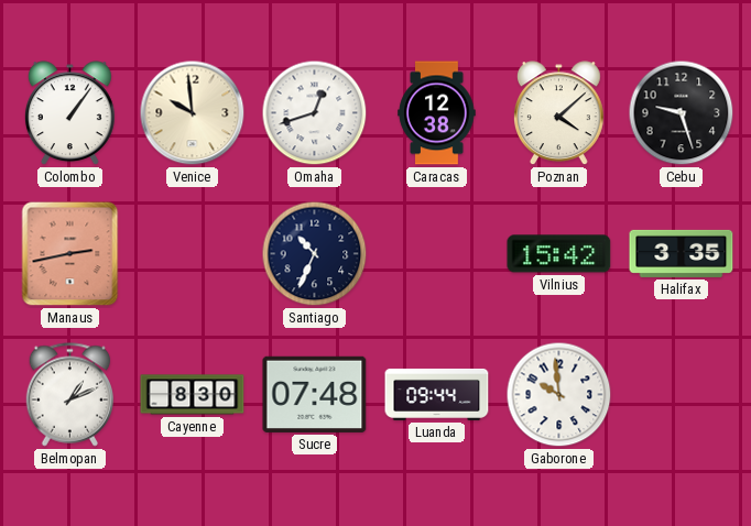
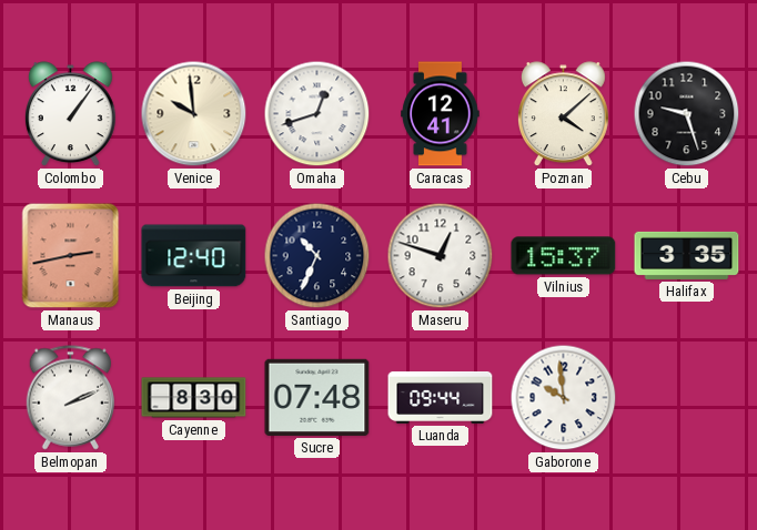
Caracas: 12:38 -> 12:41 (441, 114)
Beijing: none -> 12:40 (194, 256)
Maseru: none -> 12:48 (441, 256)
Vilnius: 15:42 -> 15:37 (564, 256)
Belmopan: 1:11 -> 2:11 (71, 398)
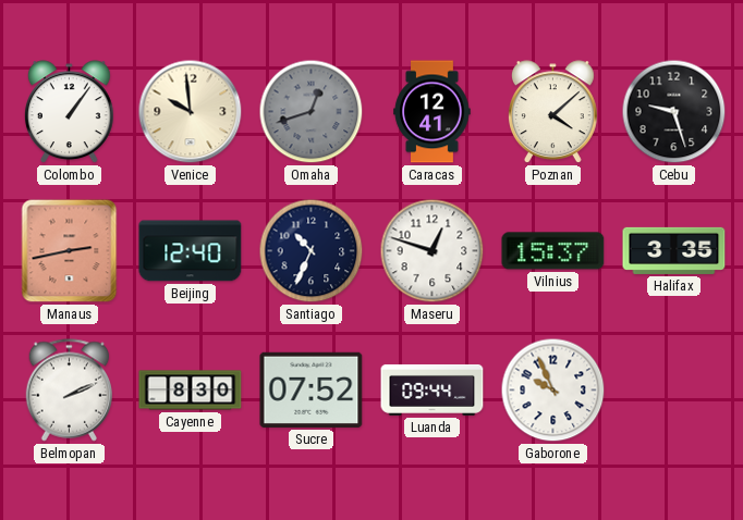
Omaha dial: white -> grey (312, 112)
Sucre: 07:48 -> 07:52 (312, 389)
Gaborone: 9:59 -> 9:56 (553, 391)
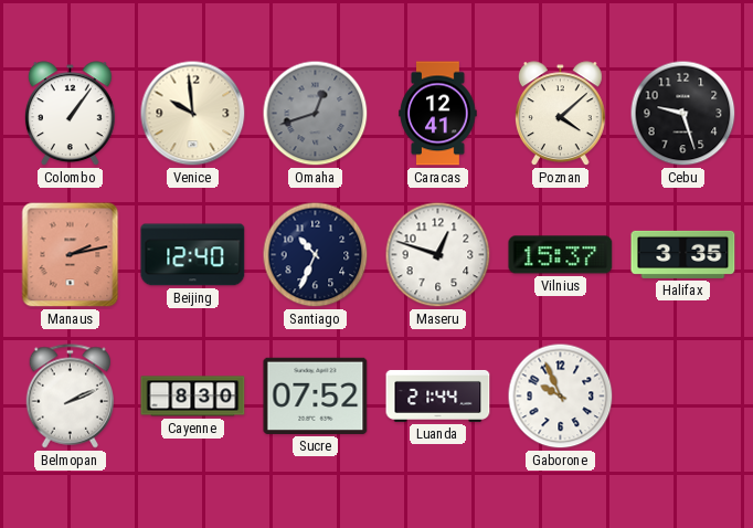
Manaus: 2:43 -> 2:13 (71, 255)
Luanda: 09:44 -> 21:44 (438, 395)
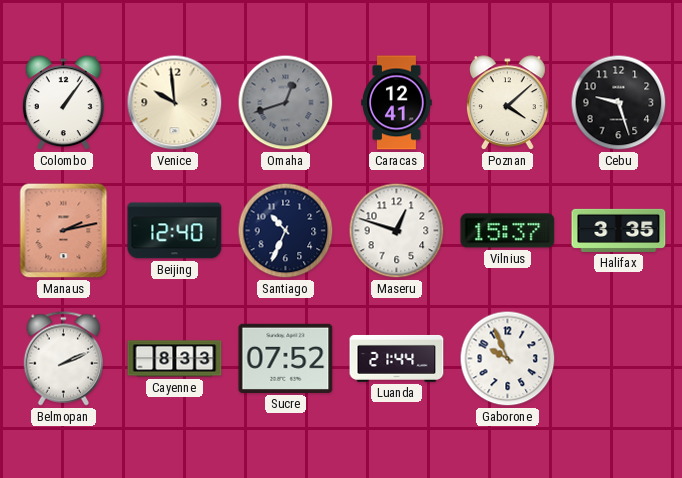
Cayenne: 8:30 -> 8:33 (175, 359)
